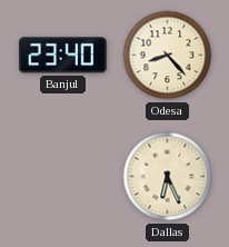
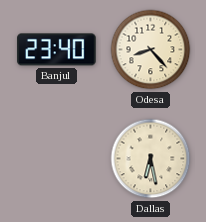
Dallas: 6:26 -> 6:28 (151, 159)
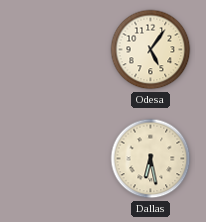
Banjul: 23:40 -> none (57, 50)
Odesa: 8:23 -> 5:06 (151, 50)
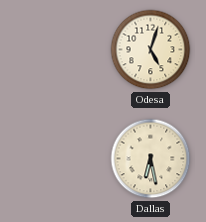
Odesa: 5:06 -> 5:03 (151, 50)
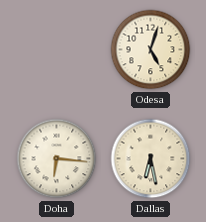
Doha: none -> 6:16 (57, 159)
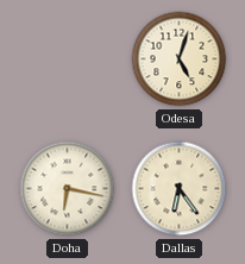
Doha: 6:16 -> 6:17 (68, 189)
Dallas: 6:28 -> 6:24 (180, 189)
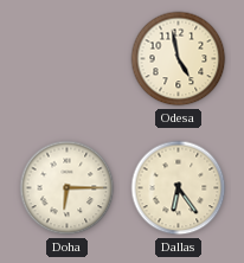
Odesa: 5:03 -> 4:58 (179, 59)
Doha: 6:17 -> 6:15 (68, 188)
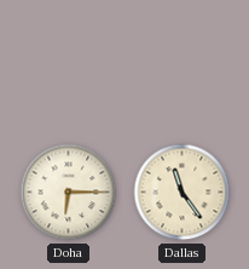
Odesa: 4:58 -> none (179, 59)
Dallas: 6:24 -> 11:24 (183, 193)
